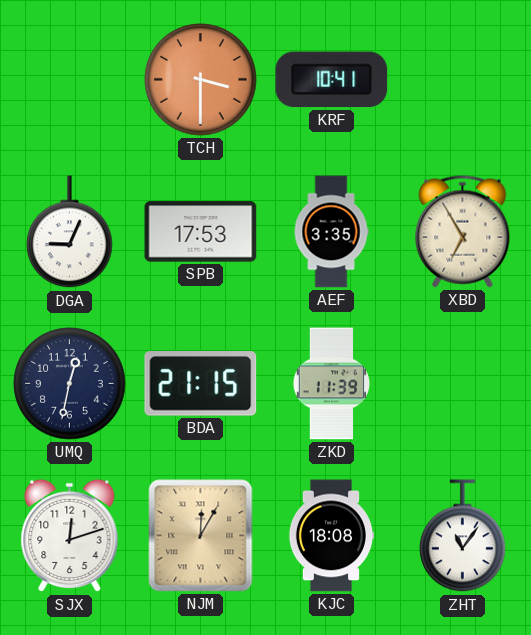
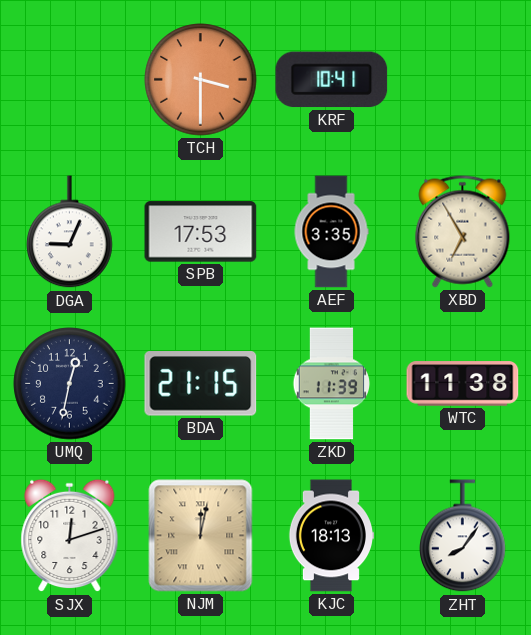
WTC: none -> 11:38 (463, 384)
NJM: 12:05 -> 12:02 (201, 536)
KJC: 18:08 -> 18:13 (330, 536)
ZHT: 11:06 -> 8:06 (463, 536)
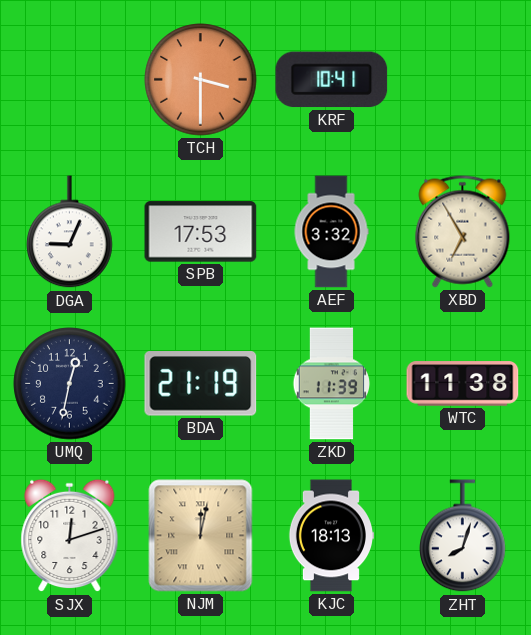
AEF: 3:35 -> 3:32 (331, 232)
BDA: 21:15 -> 21:19 (201, 384)
ZHT: 8:06 -> 8:03 (463, 536)
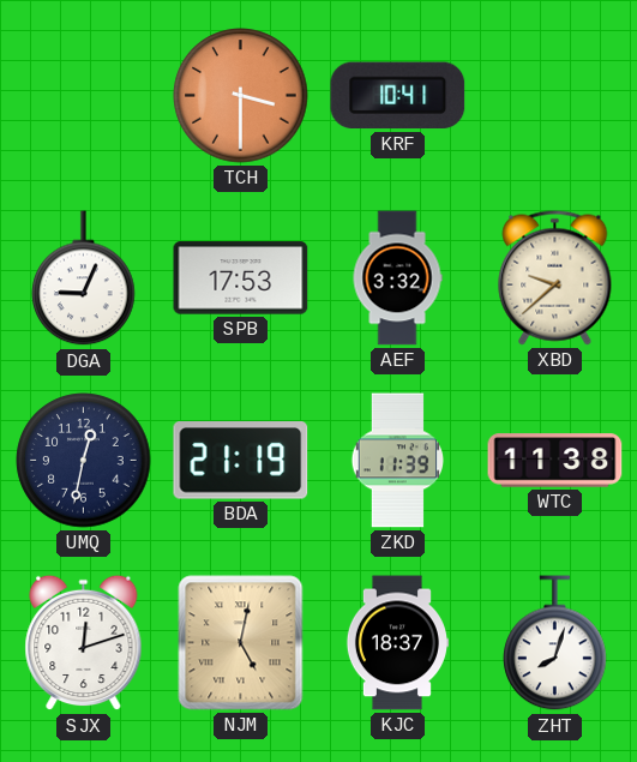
XBD: 6:55 -> 9:38 (555, 278)
NJM: 12:02 -> 5:02 (241, 643)
KJC: 18:13 -> 18:37 (396, 643)
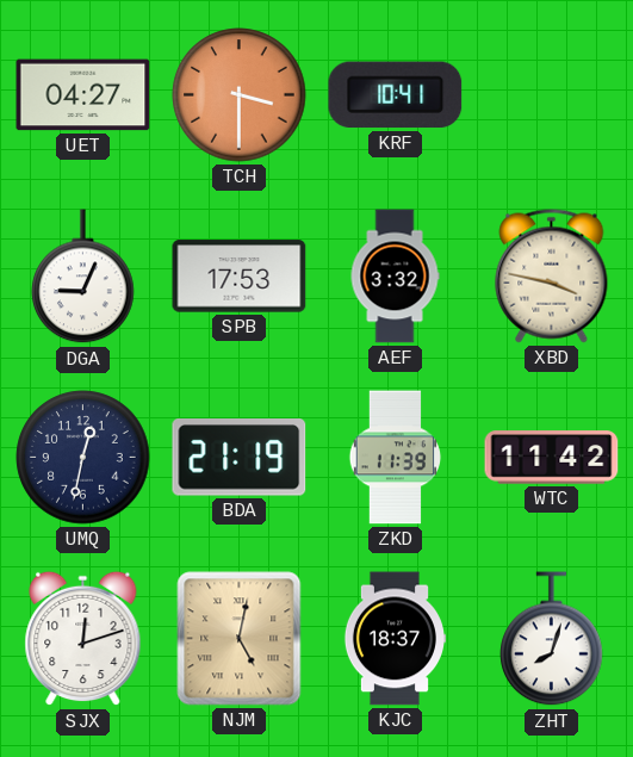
UET: none -> 04:27 (83, 95)
XBD: 9:38 -> 3:47 (552, 277)
WTC: 11:38 -> 11:42 (552, 458)
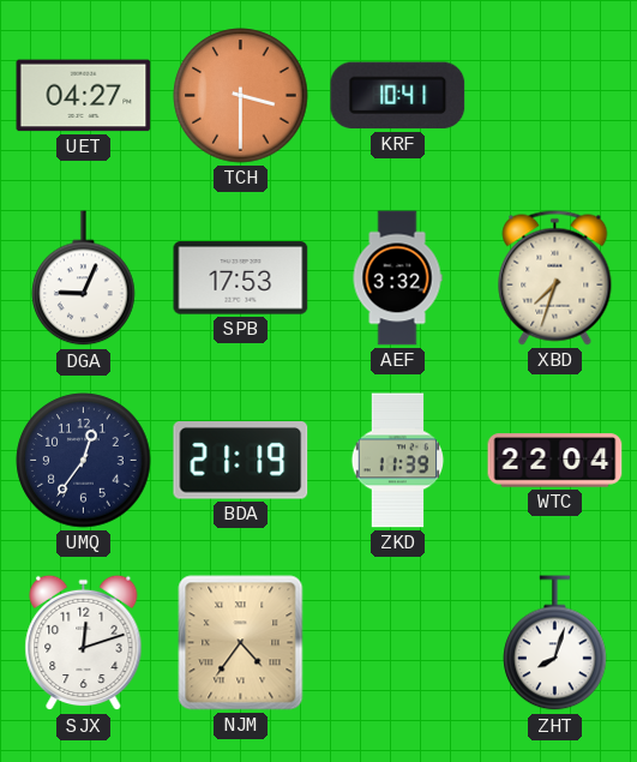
XBD: 3:47 -> 7:33 (555, 278)
UMQ: 12:32 -> 12:36 (84, 461)
WTC: 11:42 -> 22:04 (555, 461)
NJM: 5:02 -> 4:36 (241, 643)
KJC: 18:37 -> none (393, 639)
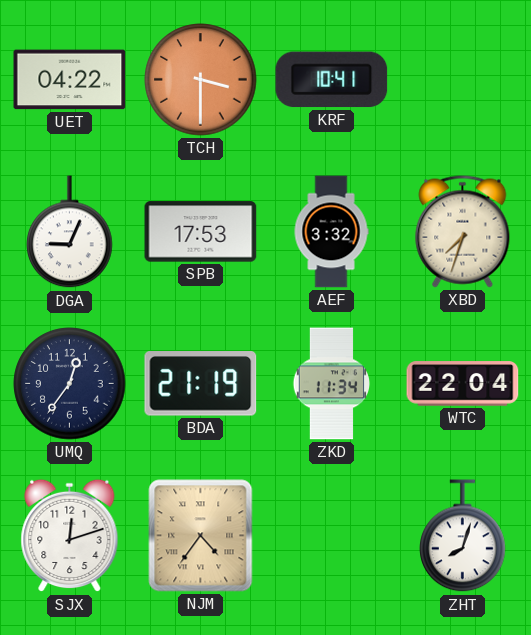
UET: 04:27 -> 04:22 (70, 80)
ZKD: 11:39 -> 11:34 (332, 384)
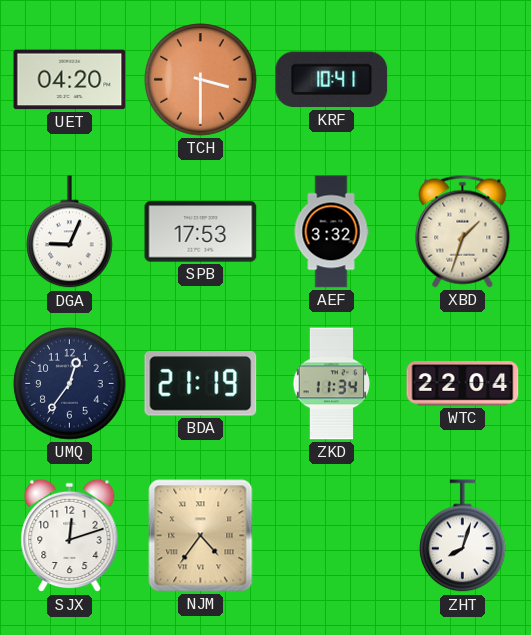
UET: 04:22 -> 04:20 (70, 80)
XBD: 7:33 -> 1:33 (463, 232)
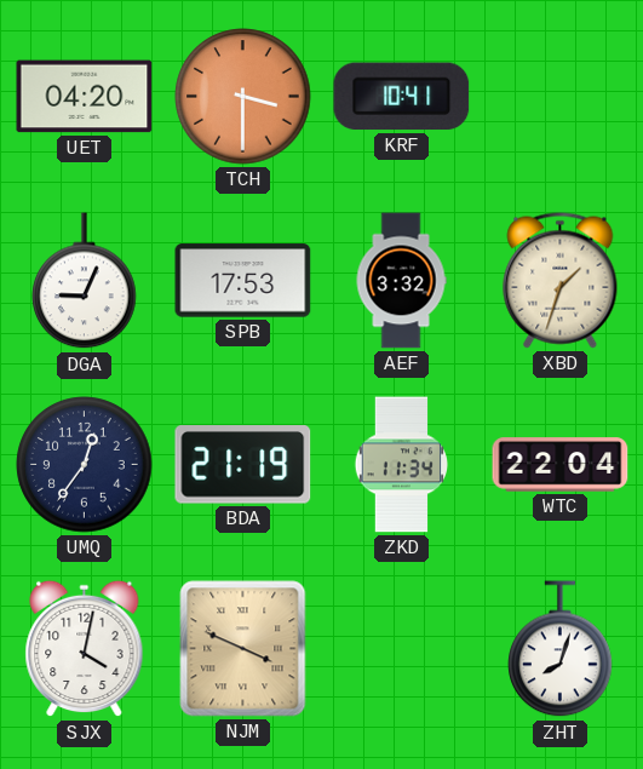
SJX: 12:12 -> 4:02 (85, 649)
NJM: 4:36 -> 3:49 (243, 649)
